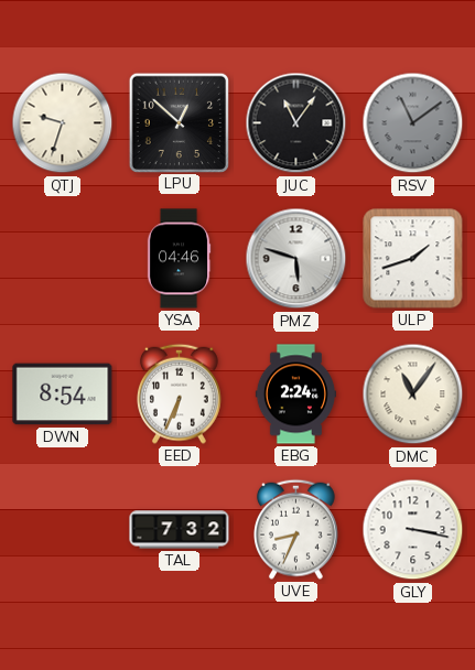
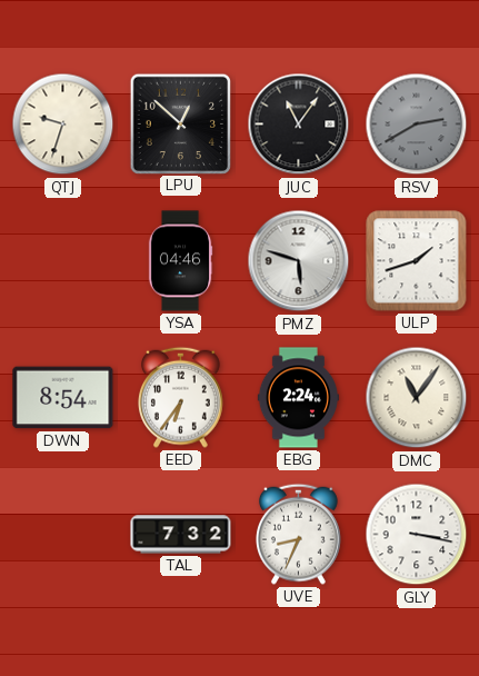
RSV: 11:09 -> 2:40 (417, 125)
EED: 6:34 -> 6:36 (180, 397)
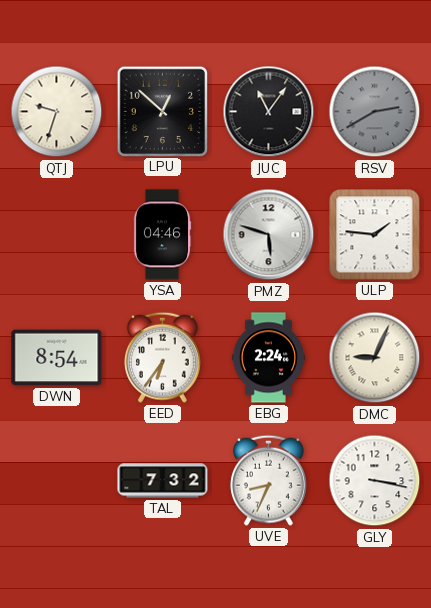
ULP: 1:42 -> 1:46 (375, 235)
DMC: 11:06 -> 9:04 (375, 358)
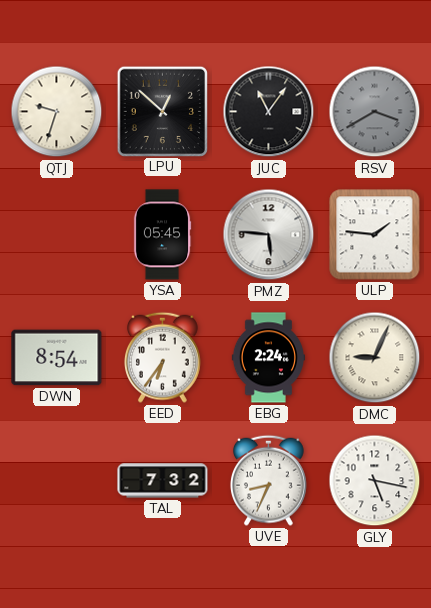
RSV: 2:40 -> 3:40 (375, 112)
YSA: 04:46 -> 05:45 (162, 235)
PMZ: 5:48 -> 5:46 (269, 235)
GLY: 3:17 -> 5:17 (375, 481)
